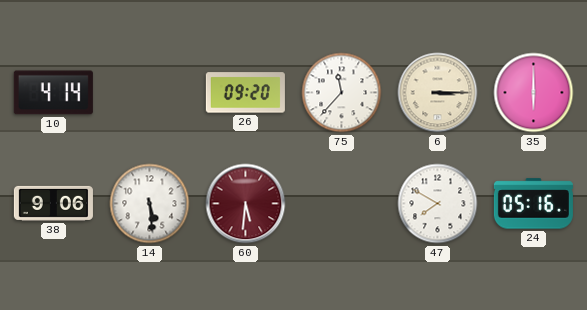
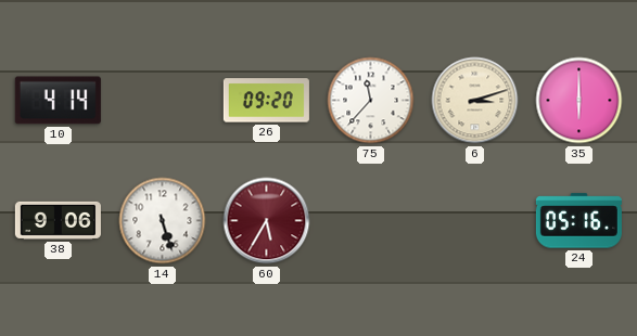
6: 3:15 -> 3:12 (475, 101)
14: 5:29 -> 5:27 (163, 221)
60: 5:31 -> 5:35 (267, 221)
47: 7:50 -> none (438, 204)
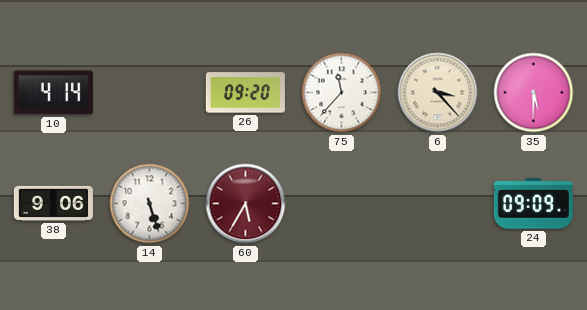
6: 3:12 -> 3:23 (438, 93)
35: 6:00 -> 5:30 (534, 93)
24: 05:16 -> 09:09 (533, 204)
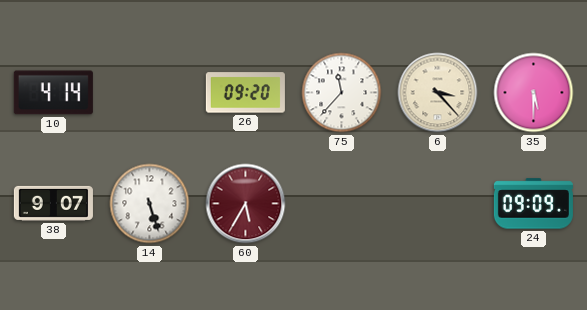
38: 9:06 -> 9:07 (53, 203)
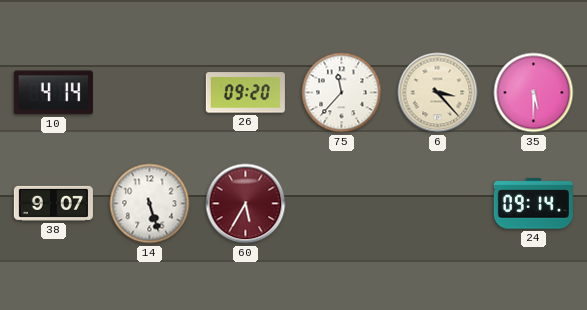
24: 09:09 -> 09:14 (533, 204)
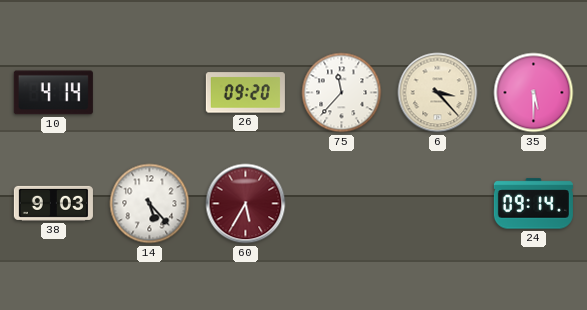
38: 9:07 -> 9:03 (53, 203)
14: 5:27 -> 5:23 (150, 204)
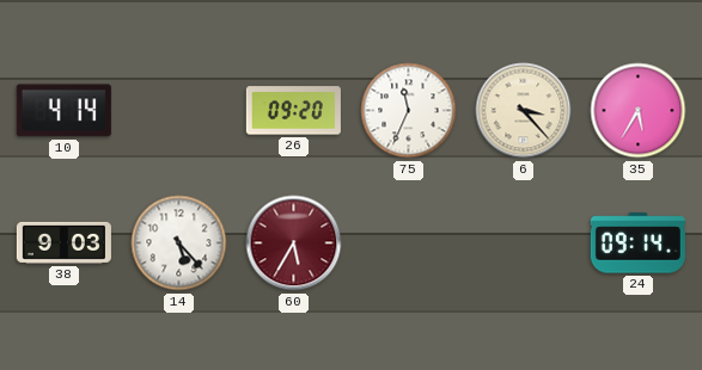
75: 11:37 -> 11:34 (409, 111)
35: 5:30 -> 5:35 (639, 111)
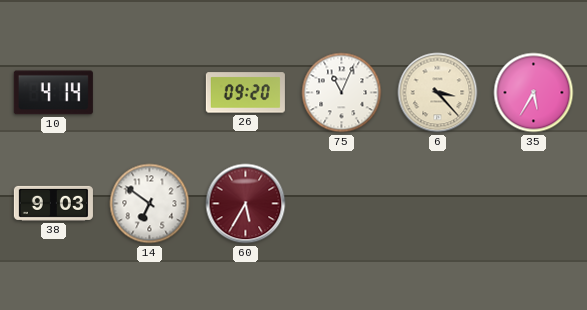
75: 11:34 -> 11:04 (342, 93)
14: 5:23 -> 6:51 (150, 204)
24: 09:14 -> none (637, 243)
